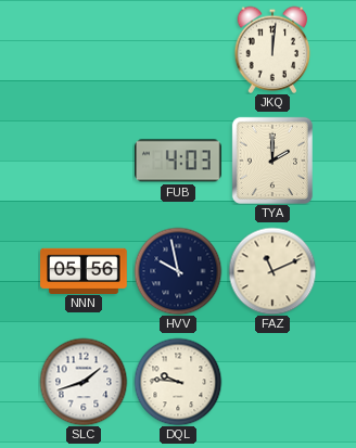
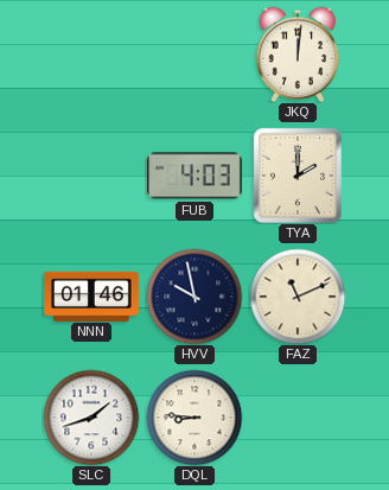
NNN: 05:56 -> 01:46 (91, 295)
DQL: 9:46 -> 8:46 (194, 418)
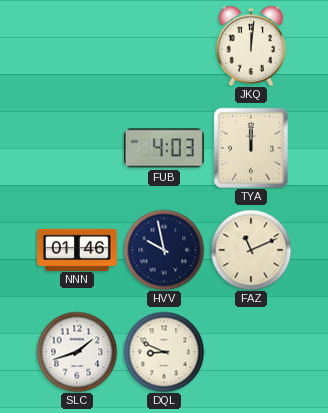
TYA: 2:00 -> 12:00 (251, 148)
DQL: 8:46 -> 8:49 (164, 352)
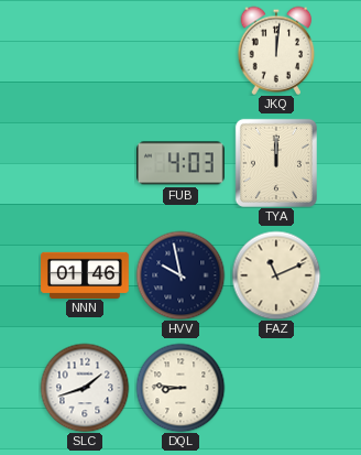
DQL: 8:49 -> 8:46 (180, 388)
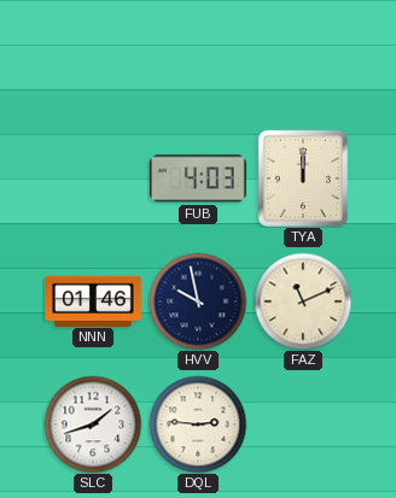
JKQ: 12:01 -> none (276, 51)
DQL: 8:46 -> 2:46 (198, 424)
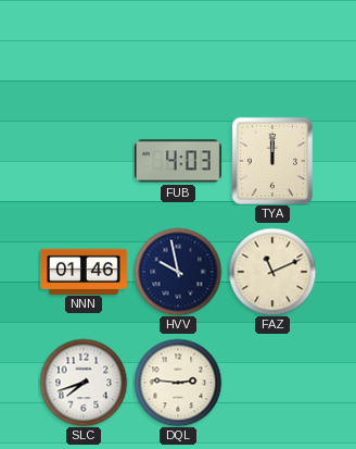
SLC: 1:42 -> 7:42 (84, 383)
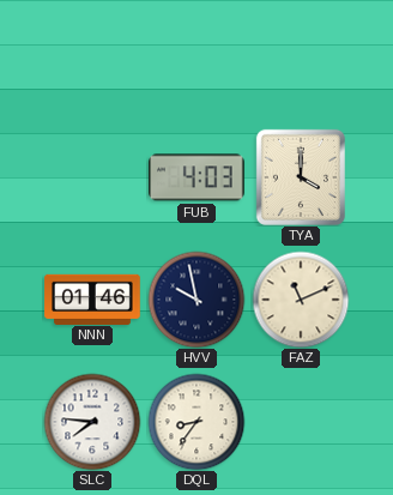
TYA: 12:00 -> 4:00 (301, 177)
SLC: 7:42 -> 7:46 (92, 422)
DQL: 2:46 -> 8:36 (196, 422)
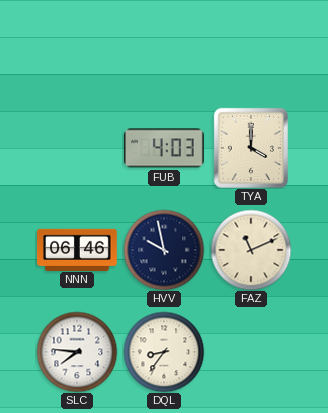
NNN: 01:46 -> 06:46 (77, 249)
